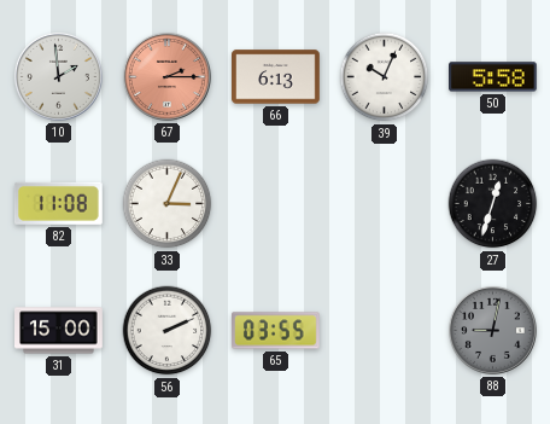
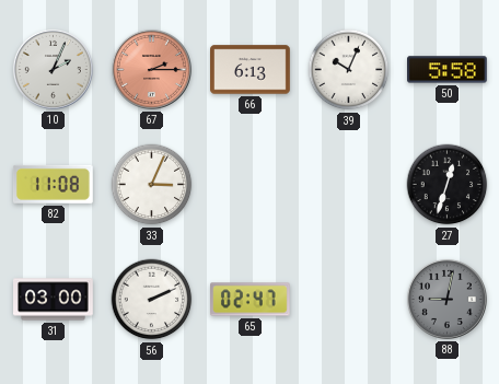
10: 1:59 -> 2:04 (53, 69)
31: 15:00 -> 03:00 (54, 300)
65: 03:55 -> 02:47 (251, 300)
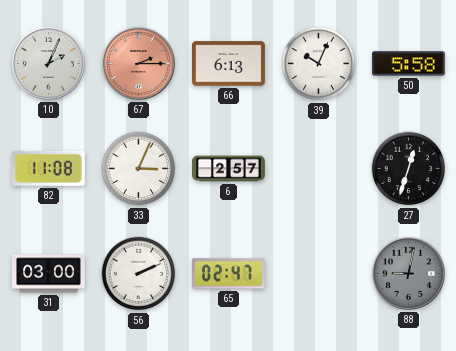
6: none -> 2:57 (229, 169)
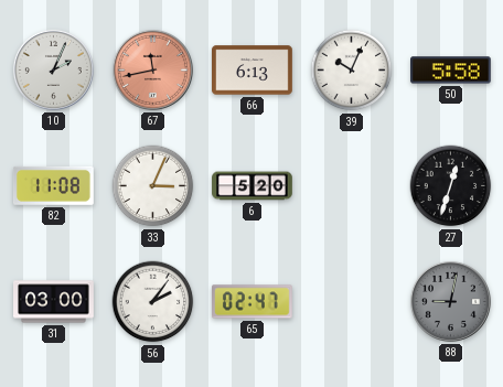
67: 2:15 -> 11:43 (152, 69)
6: 2:57 -> 5:20 (253, 186)
56: 2:11 -> 2:06 (153, 302)
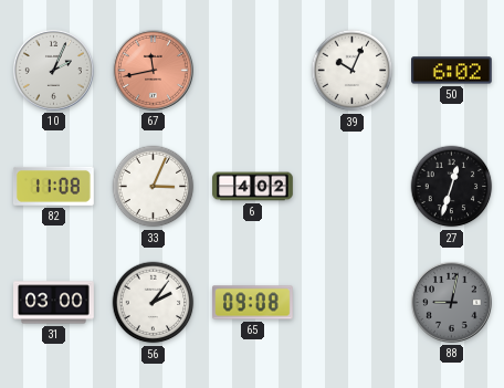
66: 6:13 -> none (253, 71)
50: 5:58 -> 6:02 (452, 71)
6: 5:20 -> 4:02 (253, 187)
65: 02:47 -> 09:08 (253, 303)
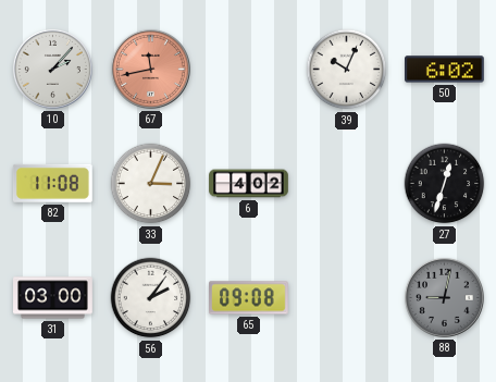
10: 2:04 -> 2:07 (52, 69)
